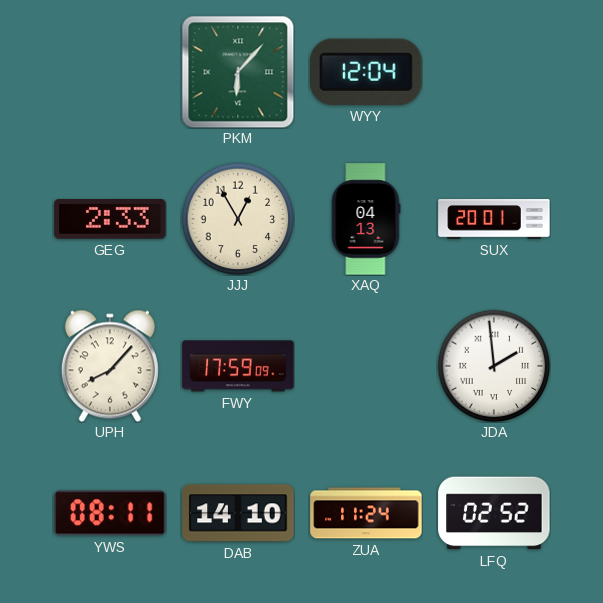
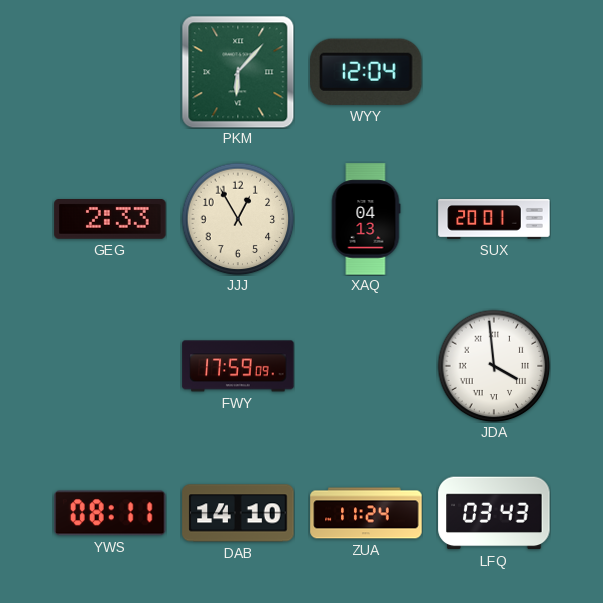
UPH: 8:07 -> none (110, 366)
JDA: 1:59 -> 3:59 (494, 366)
LFQ: 02:52 -> 03:43 (494, 513)
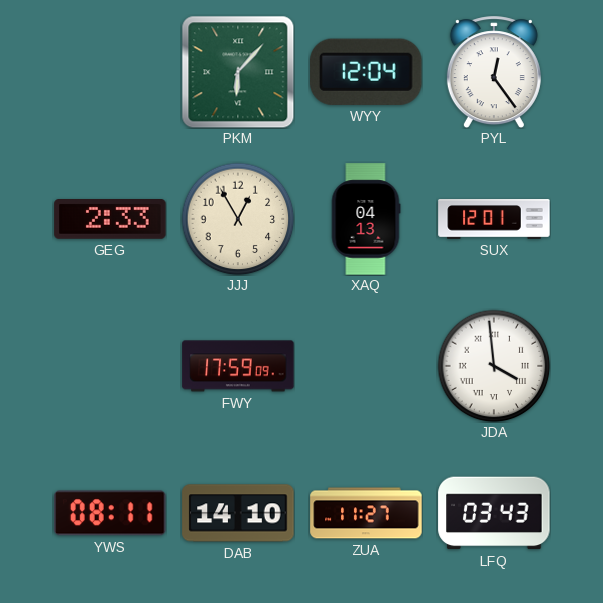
PYL: none -> 12:24 (494, 72)
SUX: 20:01 -> 12:01 (494, 219)
ZUA: 11:24 -> 11:27 (366, 513)
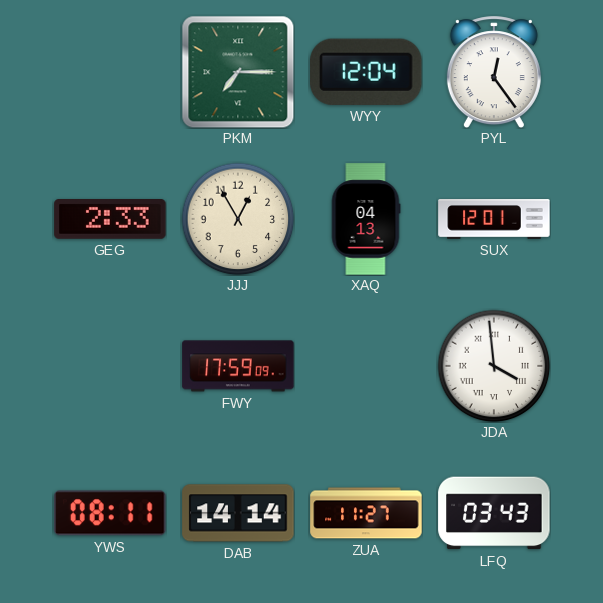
PKM: 6:07 -> 7:15 (238, 72)
DAB: 14:10 -> 14:14 (238, 513)
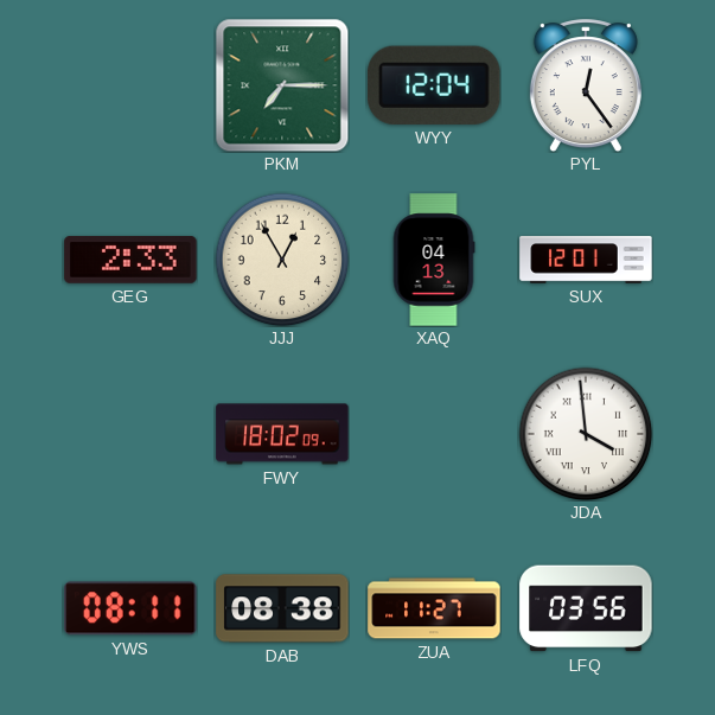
FWY: 17:59 -> 18:02 (282, 434)
DAB: 14:14 -> 08:38 (282, 608)
LFQ: 03:43 -> 03:56 (586, 608)
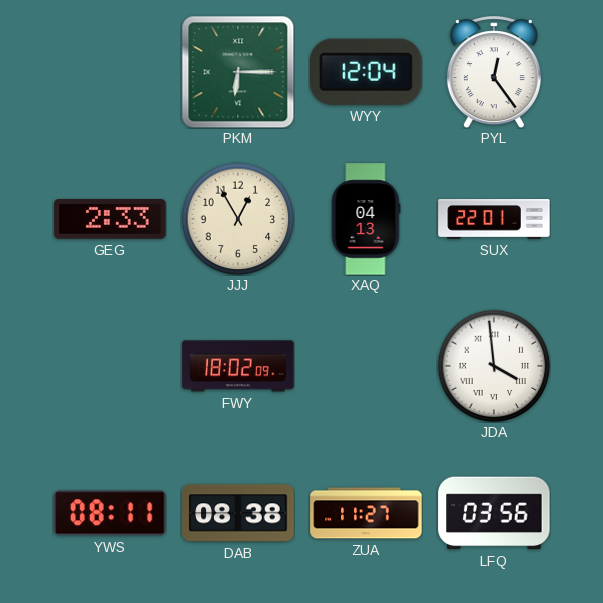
PKM: 7:15 -> 6:15 (238, 72)
SUX: 12:01 -> 22:01 (494, 219)
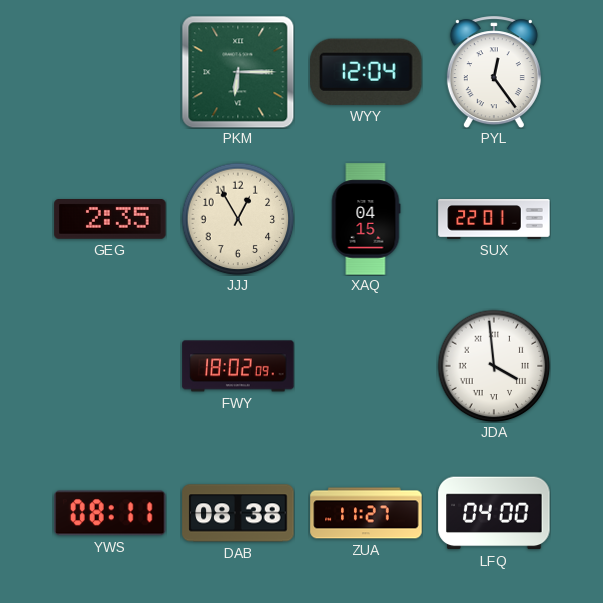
GEG: 2:33 -> 2:35 (110, 220)
XAQ: 04:13 -> 04:15 (366, 219)
LFQ: 03:56 -> 04:00 (494, 513)
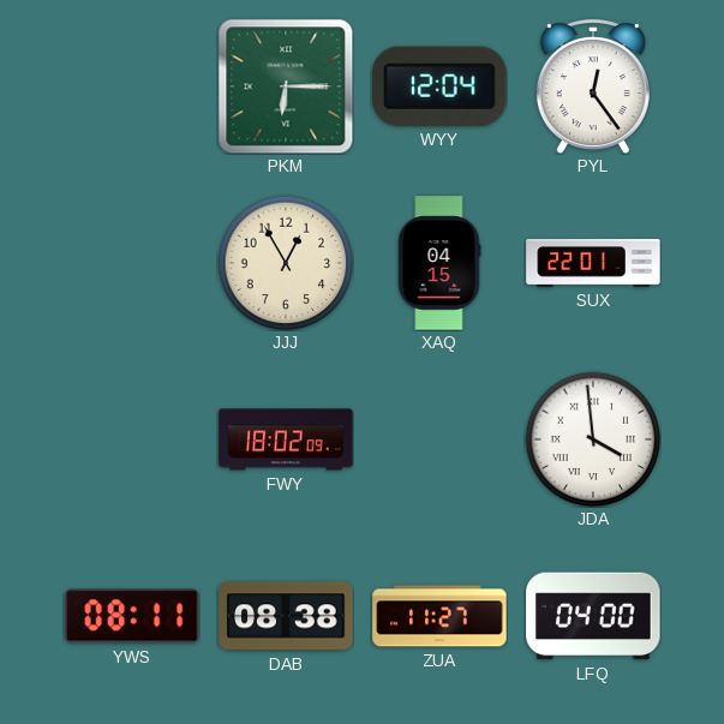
GEG: 2:35 -> none (110, 220)
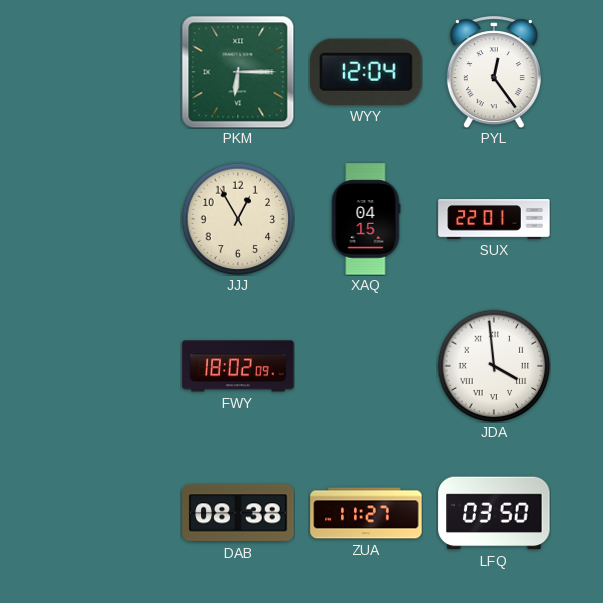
YWS: 08:11 -> none (132, 616)
LFQ: 04:00 -> 03:50 (494, 513)
